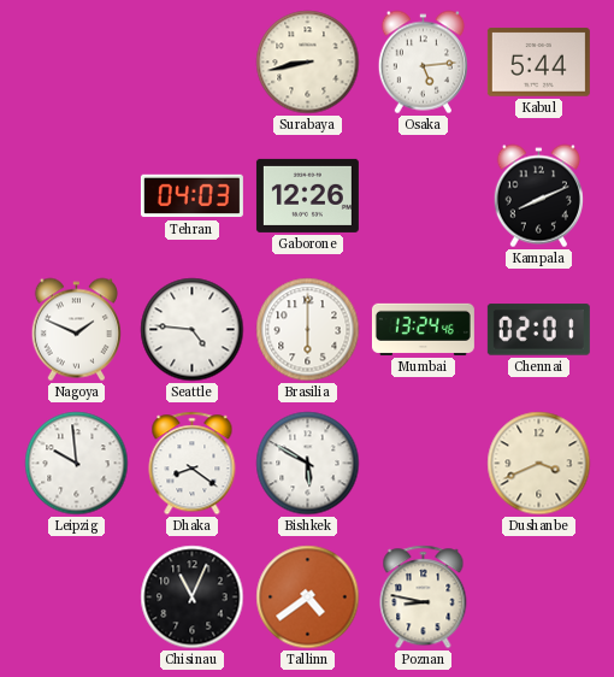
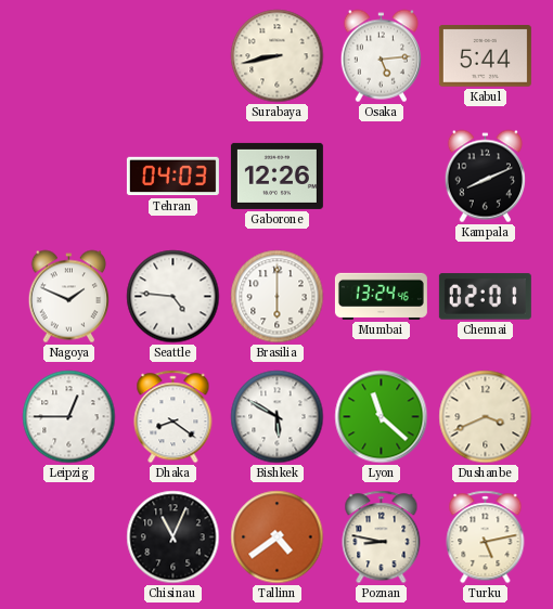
Leipzig: 9:59 -> 12:45 (69, 417)
Lyon: none -> 11:22 (382, 417)
Turku: none -> 5:13 (486, 537)
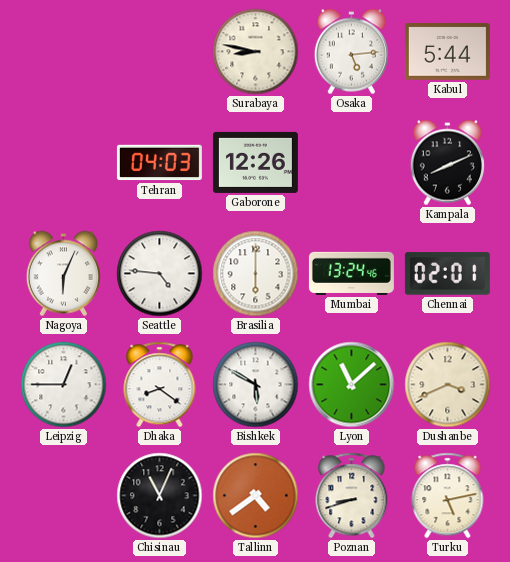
Surabaya: 8:43 -> 8:47 (256, 52)
Nagoya: 1:49 -> 6:04 (63, 274)
Lyon: 11:22 -> 11:08 (352, 385)
Poznan: 8:47 -> 8:42 (352, 496)
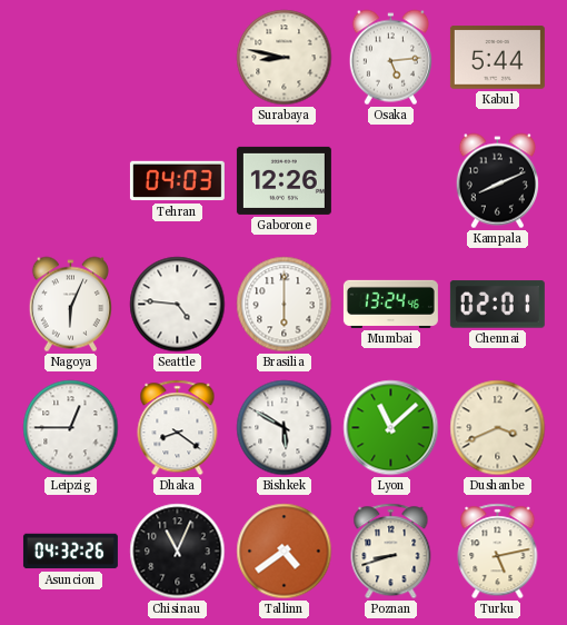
Asuncion: none -> 04:32 (70, 552)
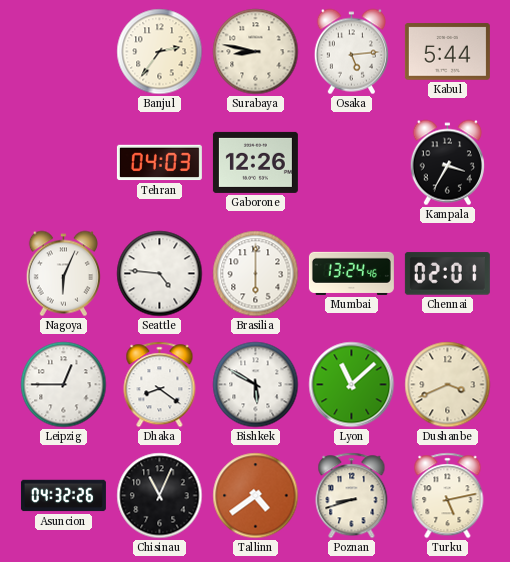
Banjul: none -> 2:36 (160, 52)
Kampala: 8:11 -> 3:35 (447, 163)
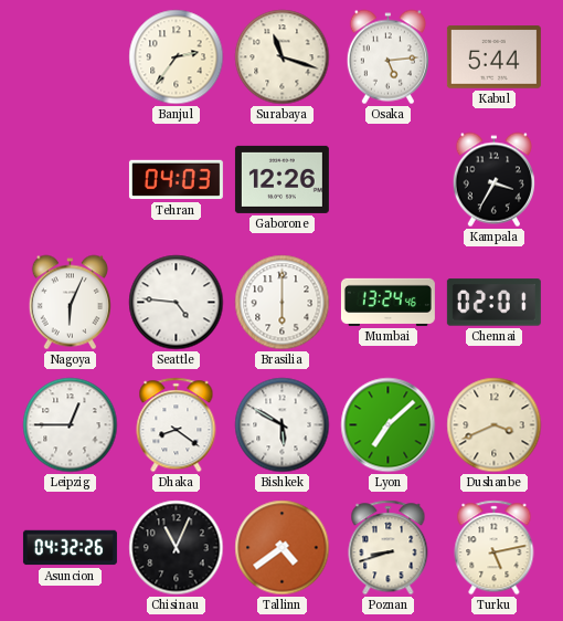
Surabaya: 8:47 -> 11:18 (283, 57)
Lyon: 11:08 -> 7:08 (389, 425)
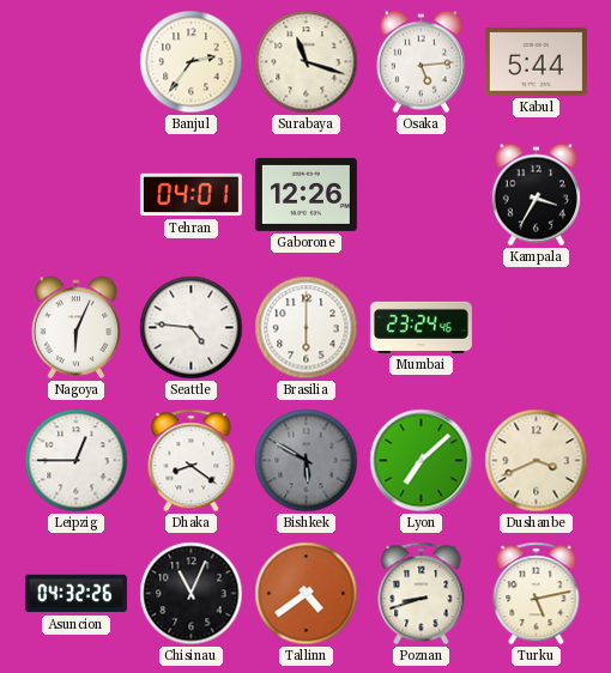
Tehran: 04:03 -> 04:01 (190, 195)
Mumbai: 13:24 -> 23:24 (421, 327)
Chennai: 02:01 -> none (493, 303)
Bishkek dial: white -> grey (307, 461)
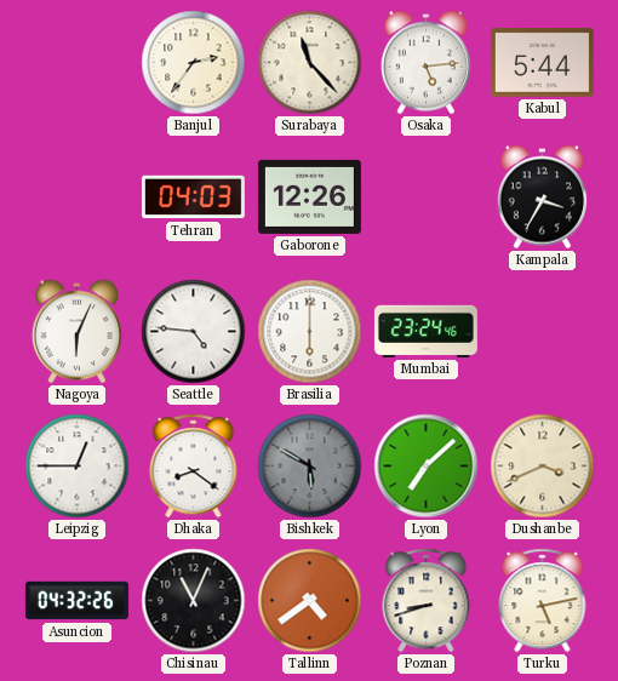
Surabaya: 11:18 -> 11:23 (310, 63)
Tehran: 04:01 -> 04:03 (193, 198)
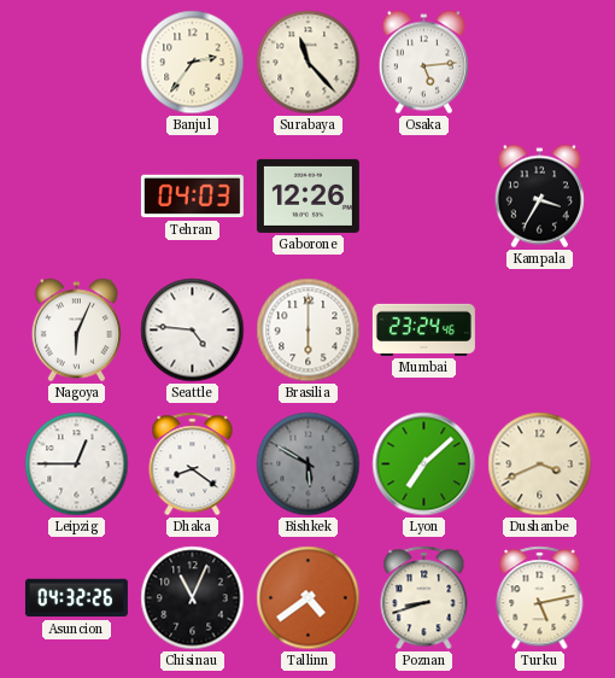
Kabul: 5:44 -> none (542, 63)
